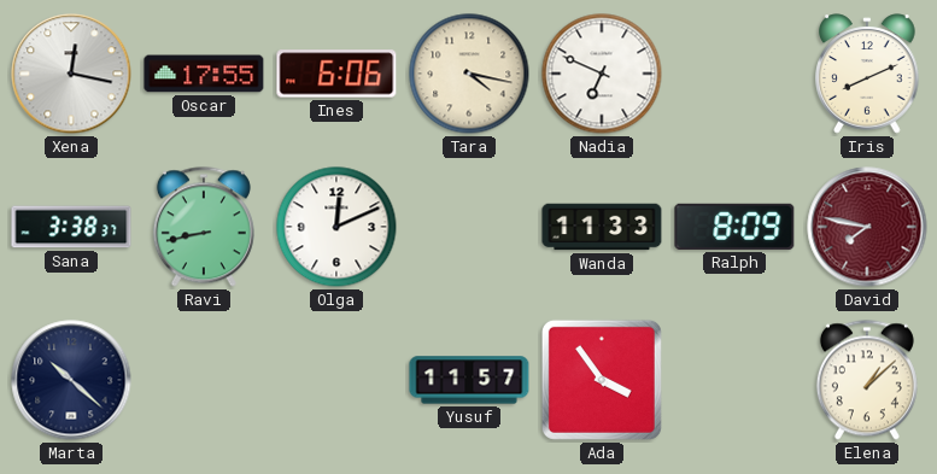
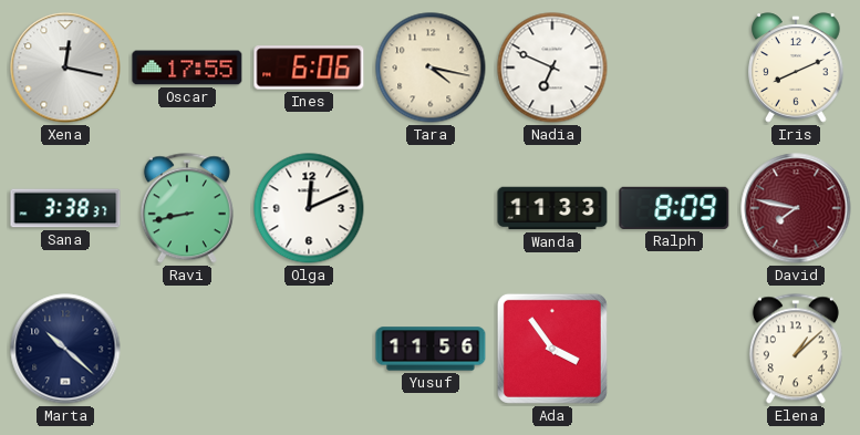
Yusuf: 11:57 -> 11:56 (431, 349)
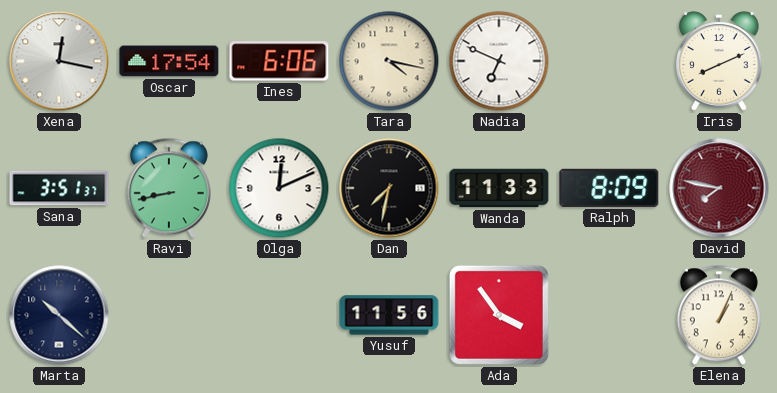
Oscar: 17:55 -> 17:54 (169, 61)
Sana: 3:38 -> 3:51 (59, 188)
Dan: none -> 7:32 (389, 188)
Elena: 1:08 -> 1:04 (719, 315)
